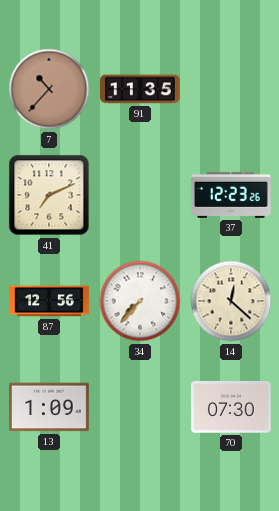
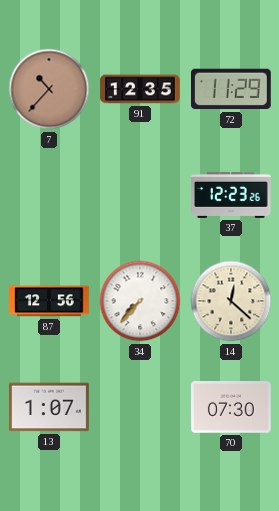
91: 11:35 -> 12:35 (140, 89)
72: none -> 11:29 (231, 89)
41: 7:11 -> none (49, 195)
13: 1:09 -> 1:07 (50, 407)
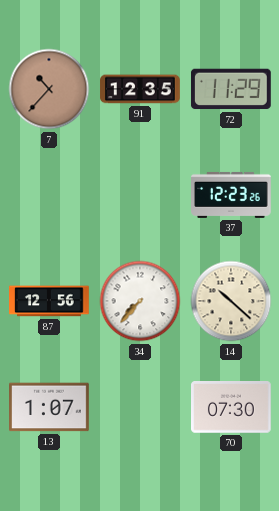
14: 12:22 -> 10:22 (231, 301)
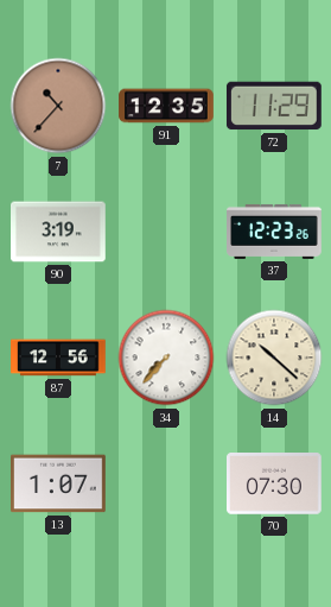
90: none -> 3:19 (59, 232)
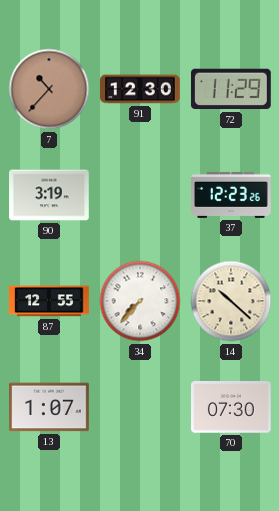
91: 12:35 -> 12:30 (140, 89)
87: 12:56 -> 12:55 (50, 301)
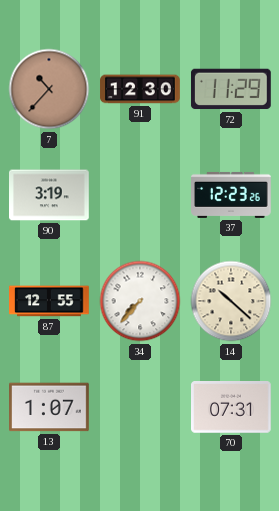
70: 07:30 -> 07:31 (232, 408)
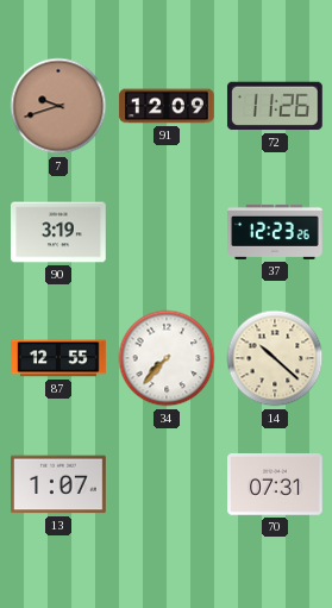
7: 10:37 -> 9:42 (58, 106)
91: 12:30 -> 12:09 (167, 106)
72: 11:29 -> 11:26 (275, 106)
